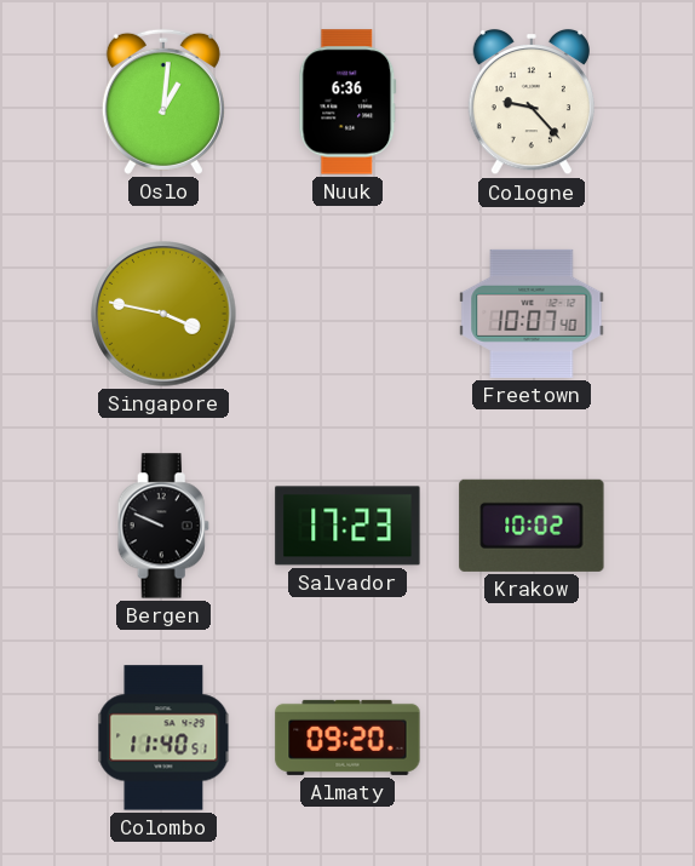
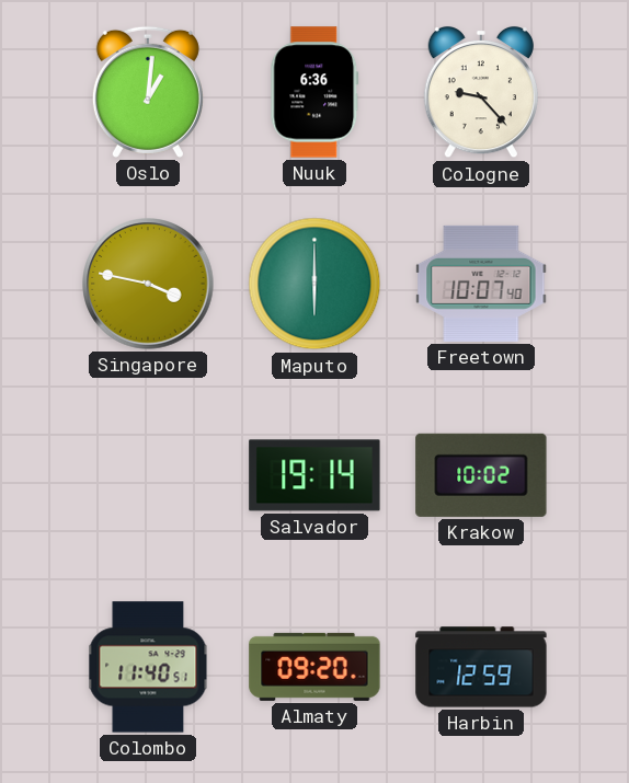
Maputo: none -> 6:00 (314, 284)
Bergen: 9:49 -> none (163, 526)
Salvador: 17:23 -> 19:14 (314, 475)
Harbin: none -> 12:59 (481, 667)
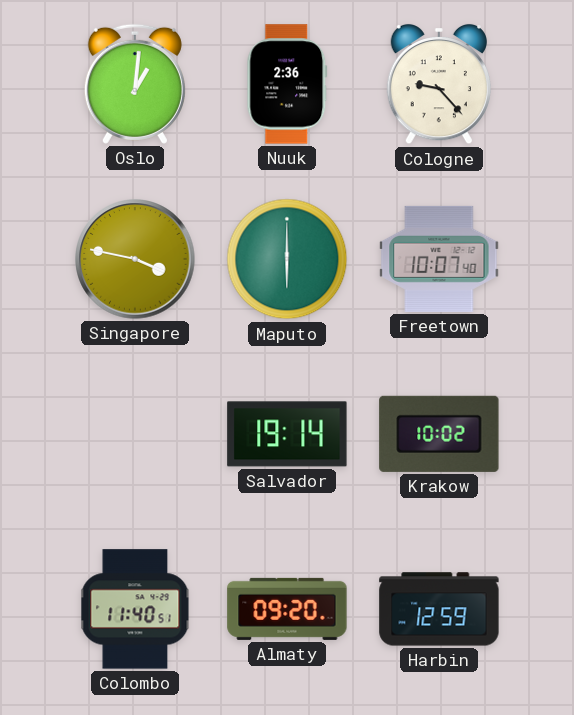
Nuuk: 6:36 -> 2:36 (287, 84)
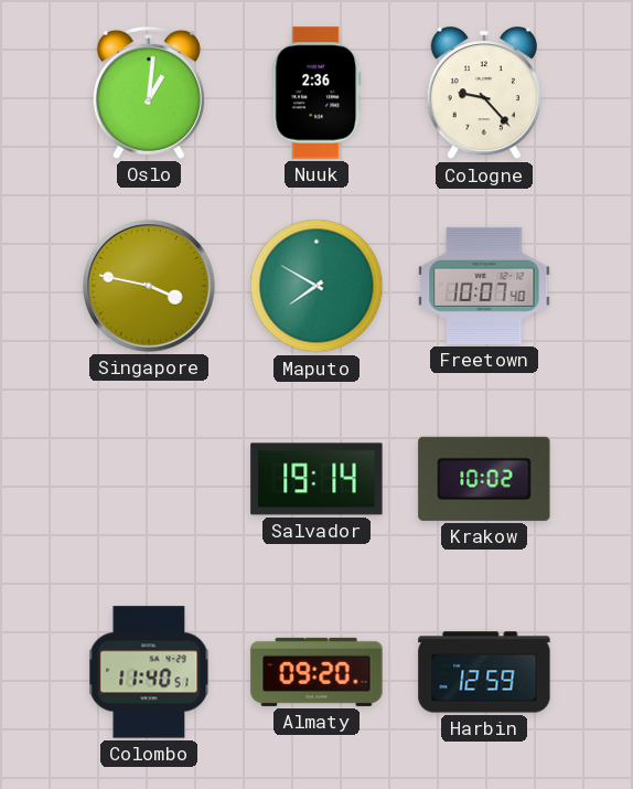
Maputo: 6:00 -> 7:50 (316, 286)
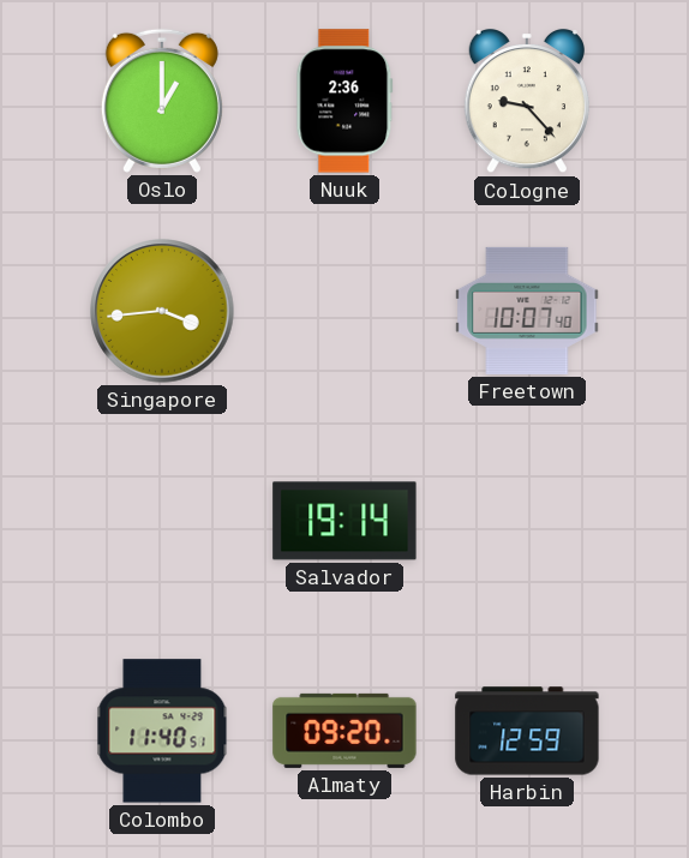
Oslo: 1:01 -> 1:00 (162, 101)
Singapore: 3:47 -> 3:44 (162, 311)
Maputo: 7:50 -> none (316, 286)
Krakow: 10:02 -> none (484, 479)
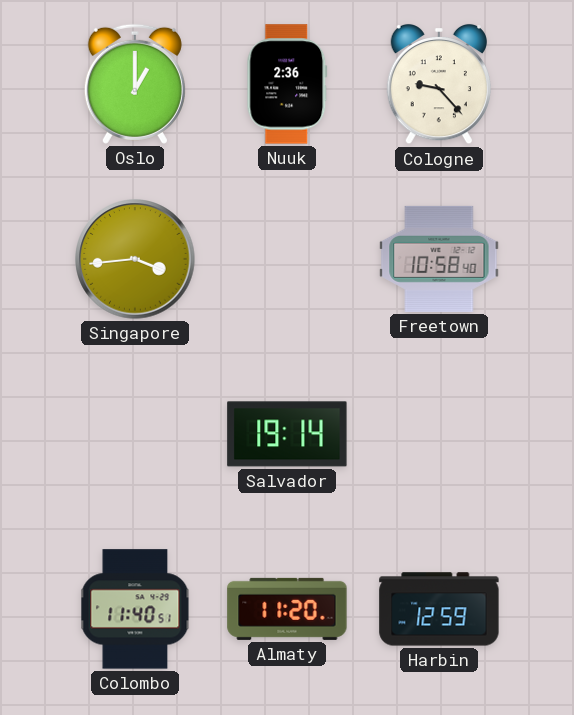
Freetown: 10:07 -> 10:58 (439, 259)
Almaty: 09:20 -> 11:20 (287, 609)
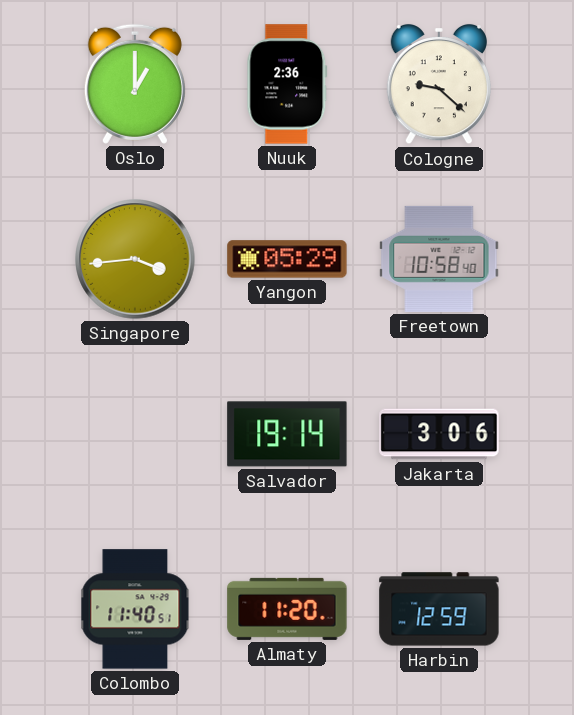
Cologne: 9:23 -> 9:22 (439, 84)
Yangon: none -> 05:29 (287, 259)
Jakarta: none -> 3:06 (439, 434)
